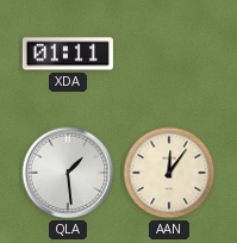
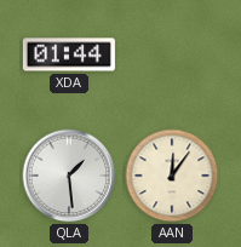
XDA: 01:11 -> 01:44 (69, 54)
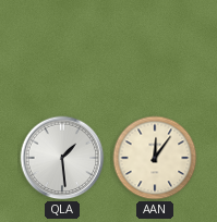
XDA: 01:44 -> none (69, 54)
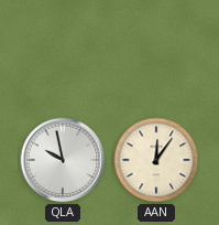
QLA: 1:29 -> 9:58 (63, 160)
